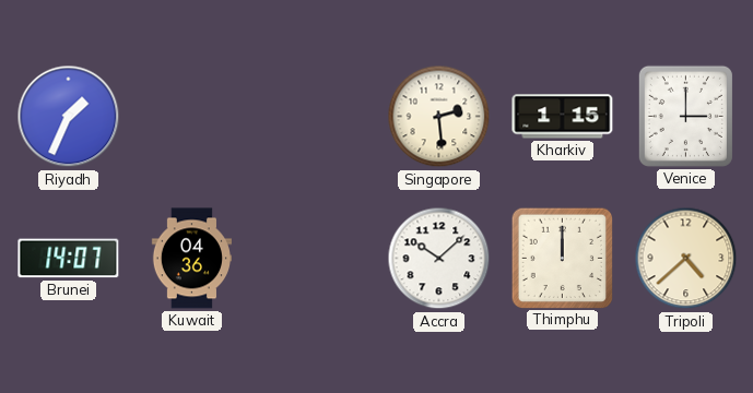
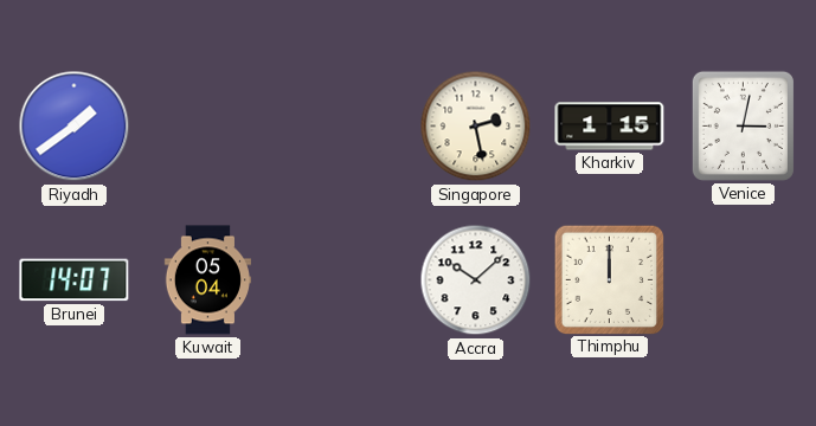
Riyadh: 1:34 -> 1:39 (75, 127)
Singapore: 2:29 -> 2:28 (476, 127)
Venice: 3:00 -> 3:02 (743, 125)
Kuwait: 04:36 -> 05:04 (207, 280)
Tripoli: 4:38 -> none (686, 259)
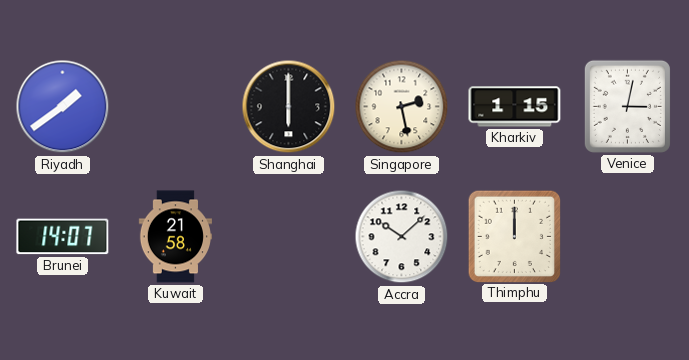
Shanghai: none -> 6:00 (289, 107)
Kuwait: 05:04 -> 21:58 (175, 237)
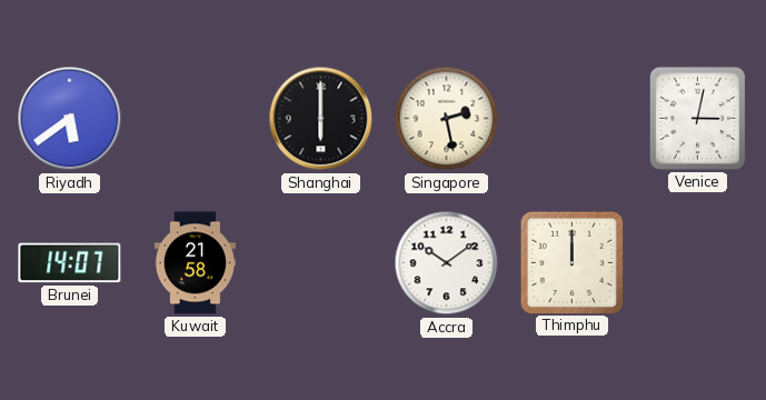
Riyadh: 1:39 -> 5:39 (70, 119)
Kharkiv: 1:15 -> none (515, 107)
Accra: 10:08 -> 10:09 (447, 263)
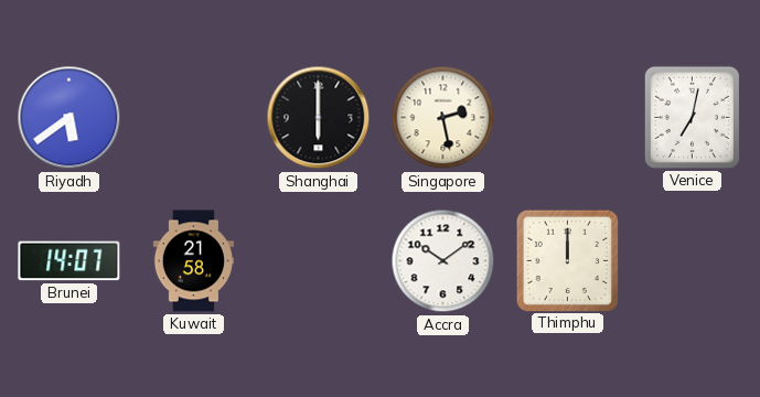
Venice: 3:02 -> 7:02 (692, 117)
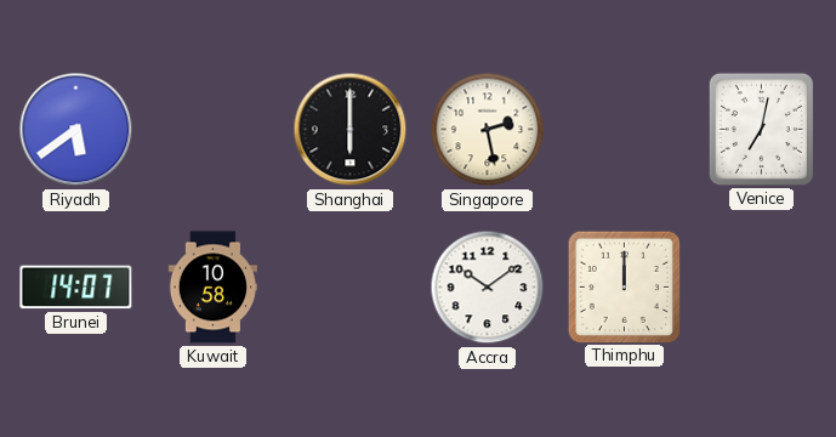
Kuwait: 21:58 -> 10:58 (212, 288)
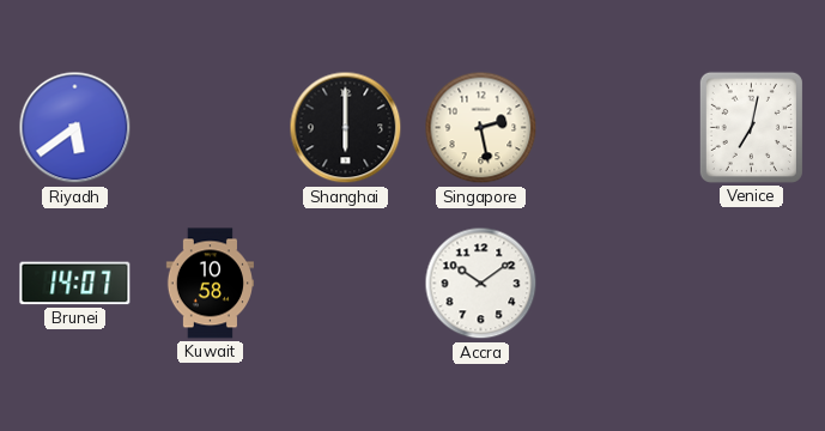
Thimphu: 12:00 -> none (624, 286)
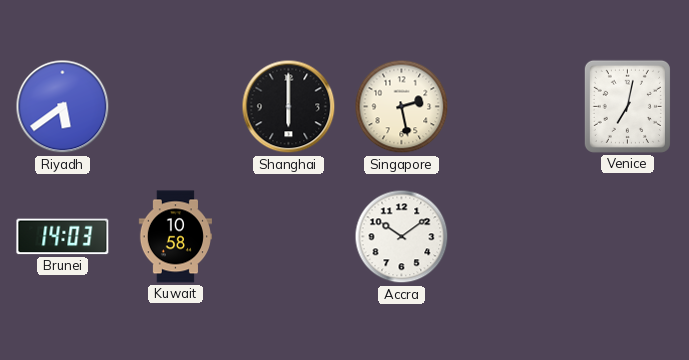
Brunei: 14:07 -> 14:03 (63, 237)
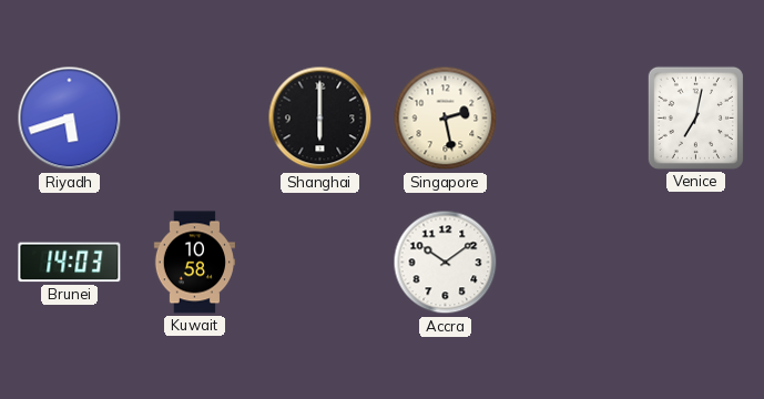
Riyadh: 5:39 -> 5:42 (70, 119)
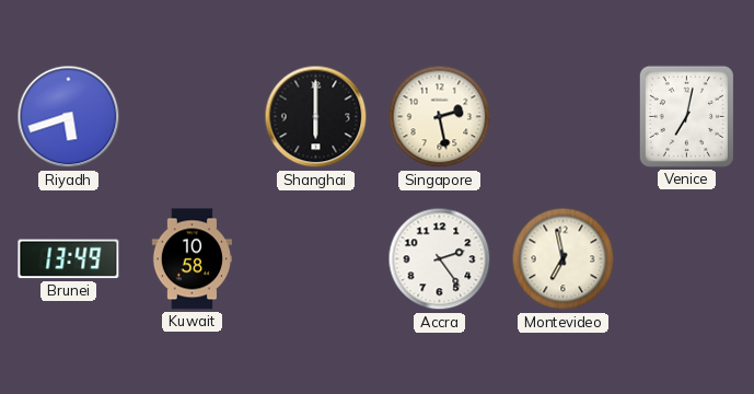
Brunei: 14:03 -> 13:49 (69, 259)
Accra: 10:09 -> 2:24 (440, 259)
Montevideo: none -> 6:58 (564, 259)
